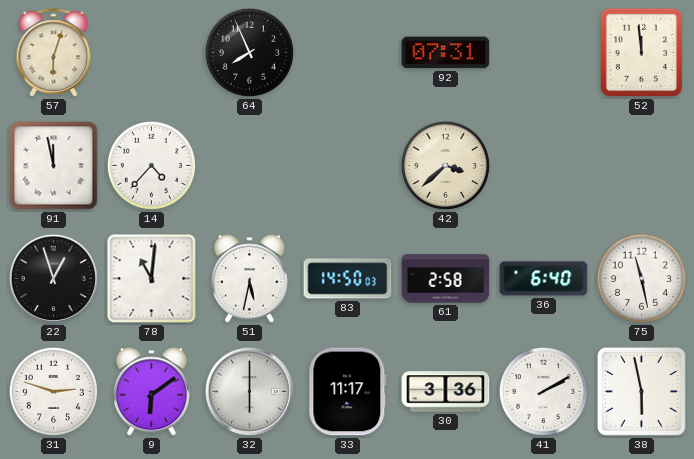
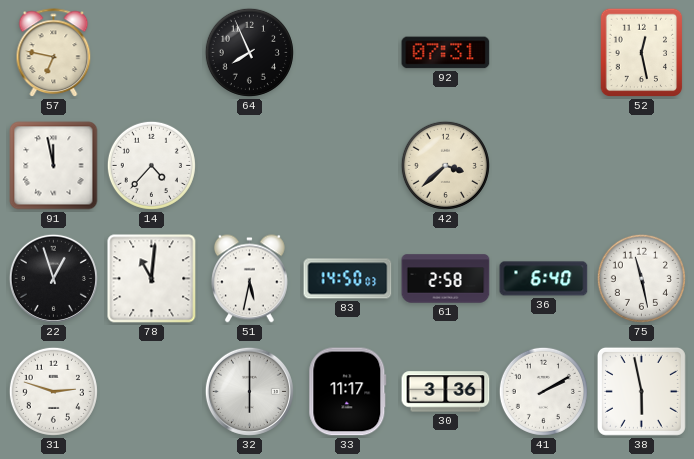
57: 6:03 -> 6:47 (54, 53)
52: 11:59 -> 12:28 (642, 53)
9: 6:09 -> none (151, 392)
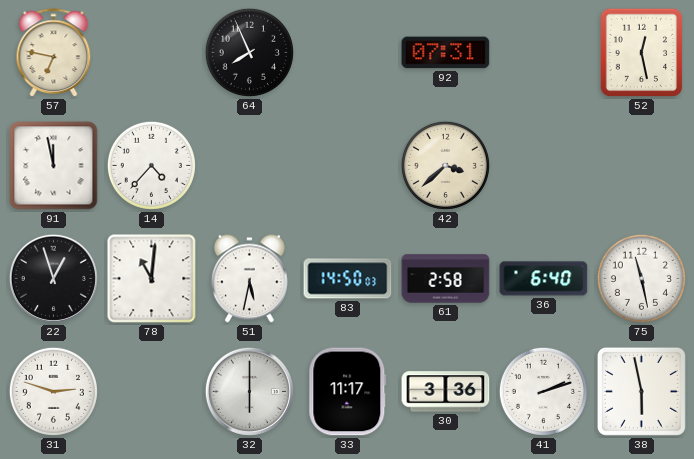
41: 2:10 -> 2:12 (543, 391)
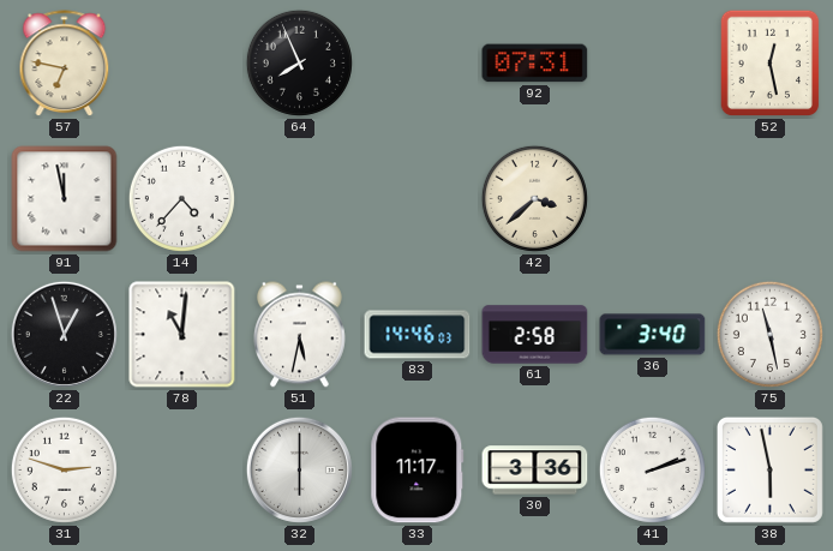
83: 14:50 -> 14:46 (418, 335)
36: 6:40 -> 3:40 (653, 335)
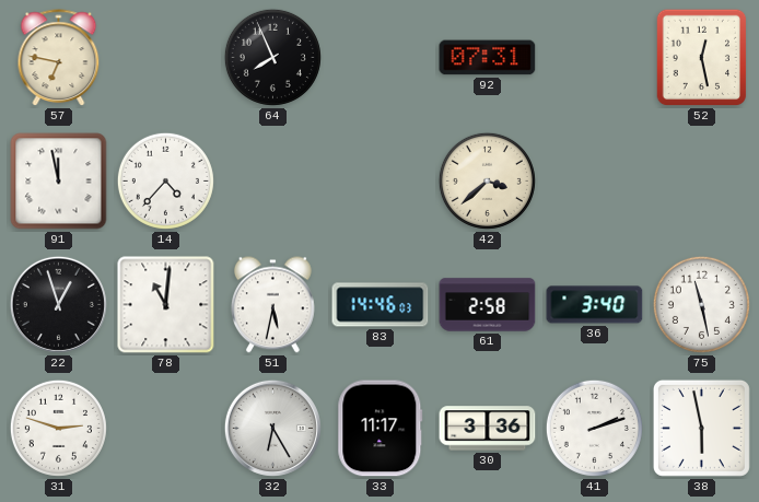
32: 6:00 -> 6:25 (272, 428)
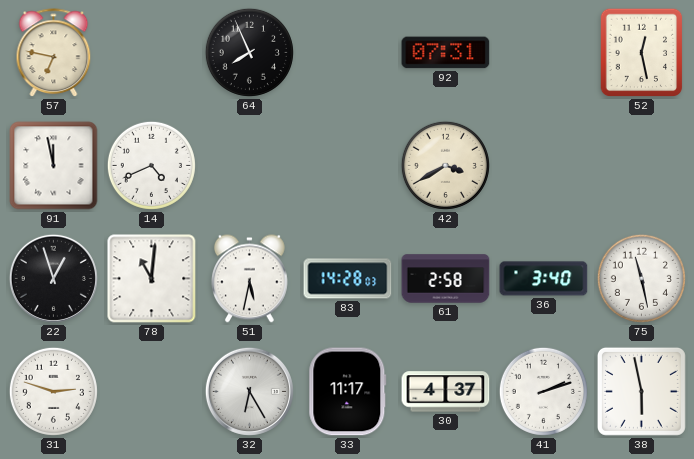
14: 4:37 -> 4:41 (151, 165)
42: 3:38 -> 3:40 (445, 165)
83: 14:46 -> 14:28 (348, 279)
30: 3:36 -> 4:37 (446, 392)
